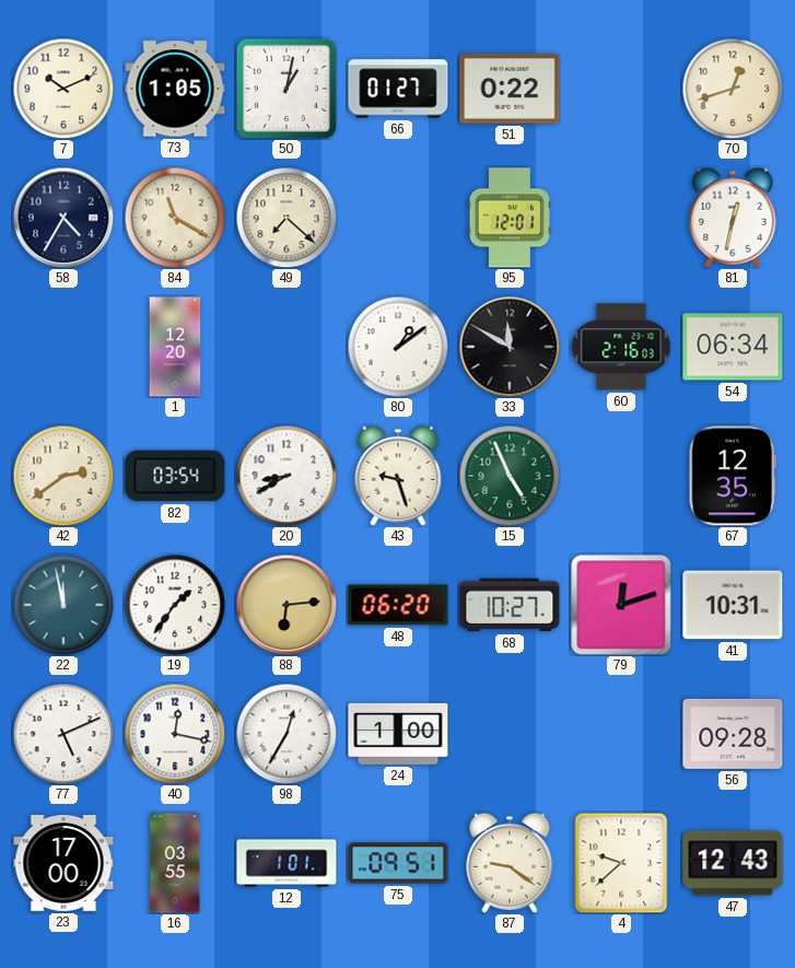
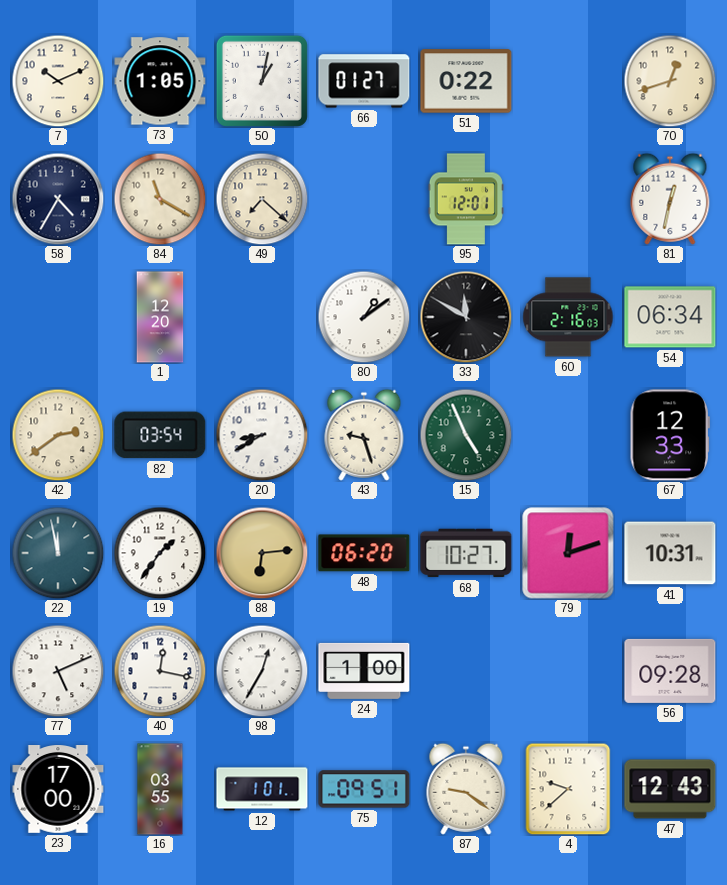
67: 12:35 -> 12:33 (670, 435)
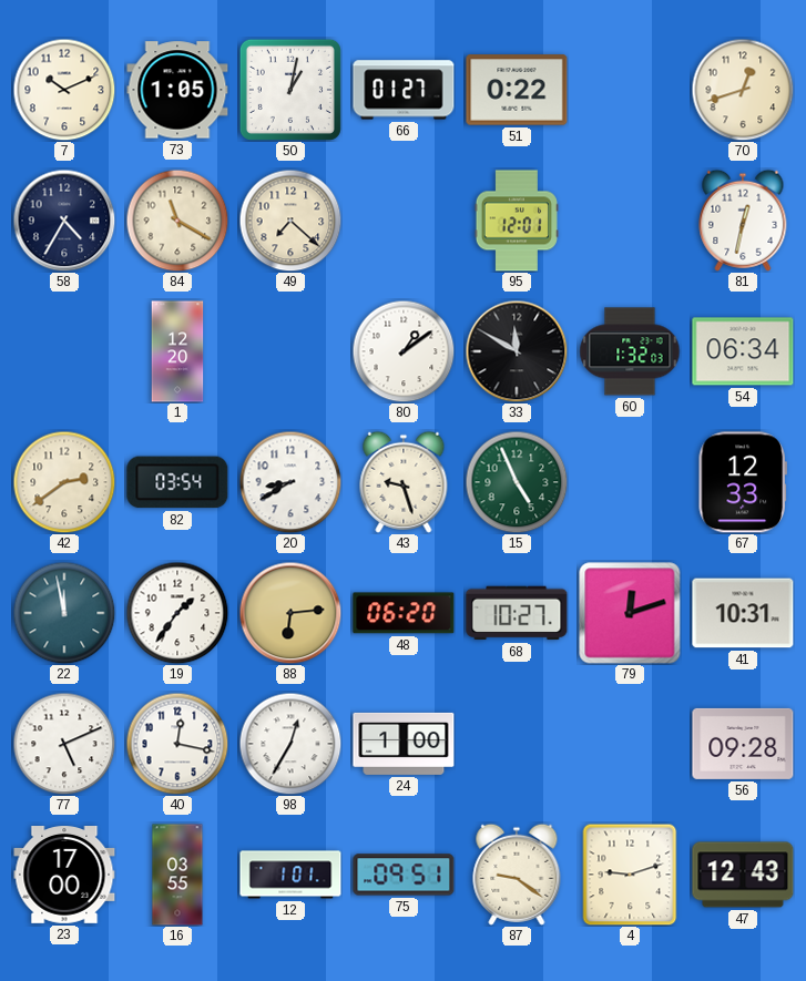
60: 2:16 -> 1:32 (630, 351)
4: 9:38 -> 9:12 (630, 875)
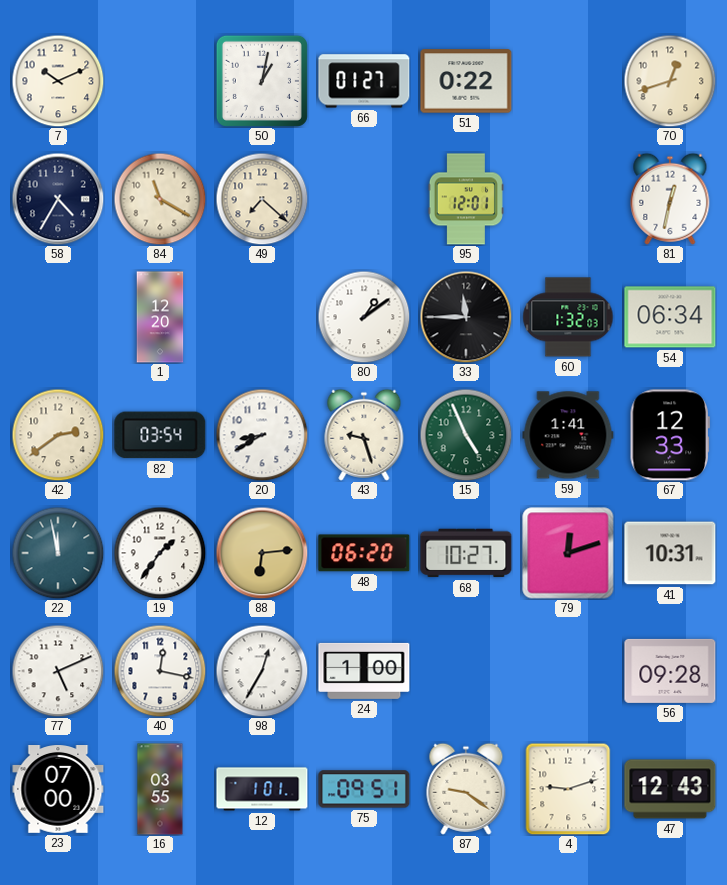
73: 1:05 -> none (177, 90)
33: 11:50 -> 11:45 (466, 317)
59: none -> 1:41 (568, 435)
23: 17:00 -> 07:00 (58, 790)
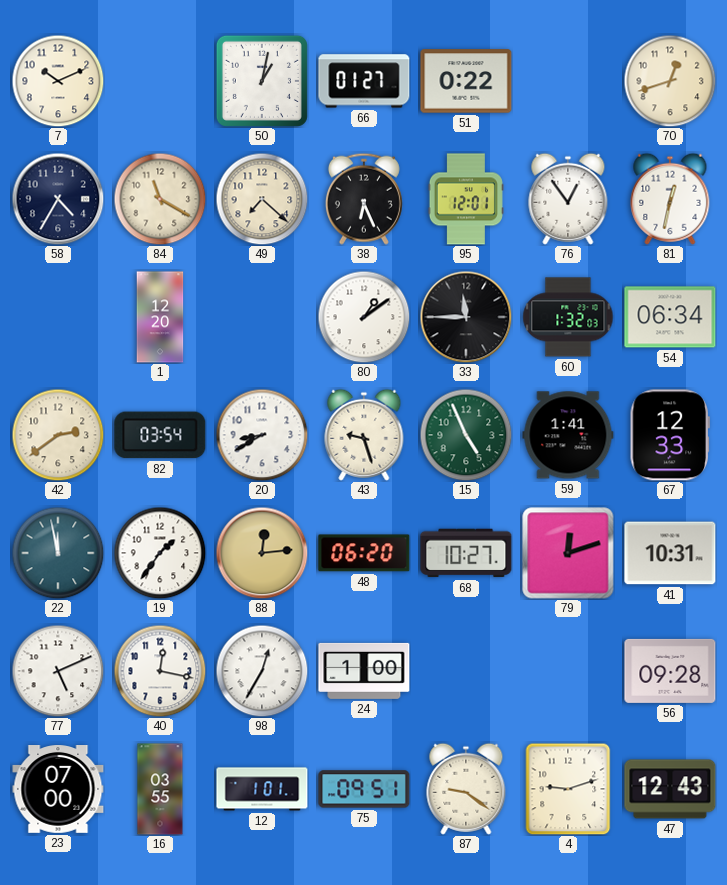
38: none -> 6:26 (364, 199)
76: none -> 12:54 (568, 199)
88: 6:14 -> 12:14 (262, 553)
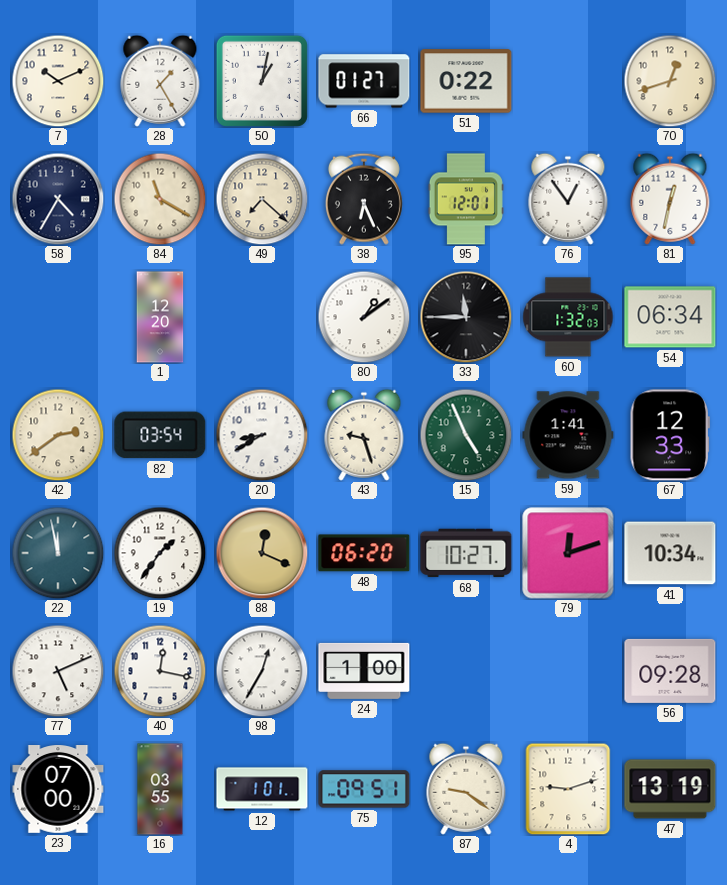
28: none -> 1:25 (160, 81)
88: 12:14 -> 12:19 (262, 553)
41: 10:31 -> 10:34 (670, 553)
47: 12:43 -> 13:19 (670, 789)
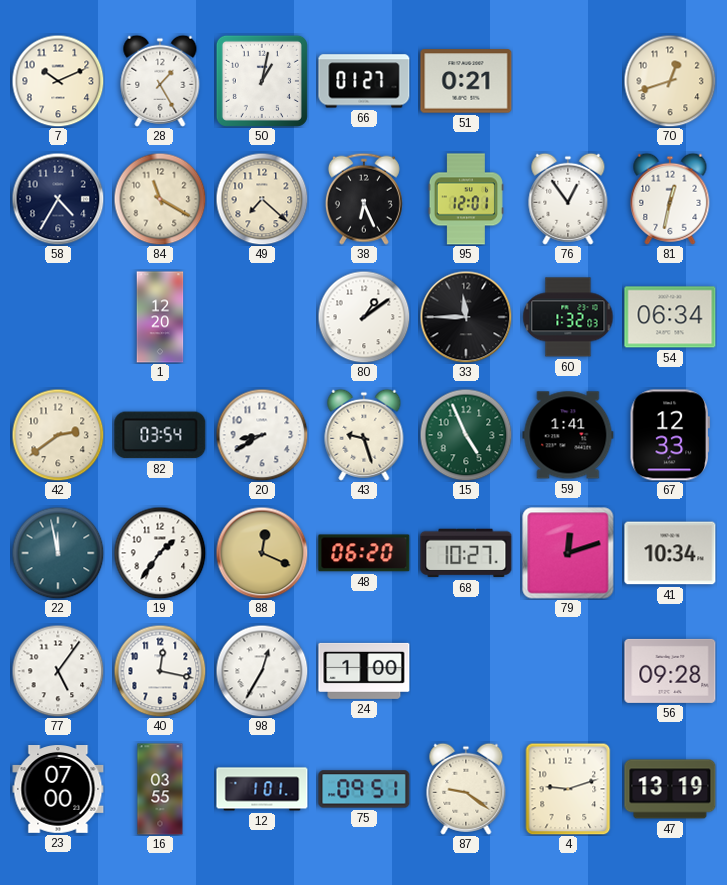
51: 0:22 -> 0:21 (466, 81)
77: 5:11 -> 5:06 (58, 671)
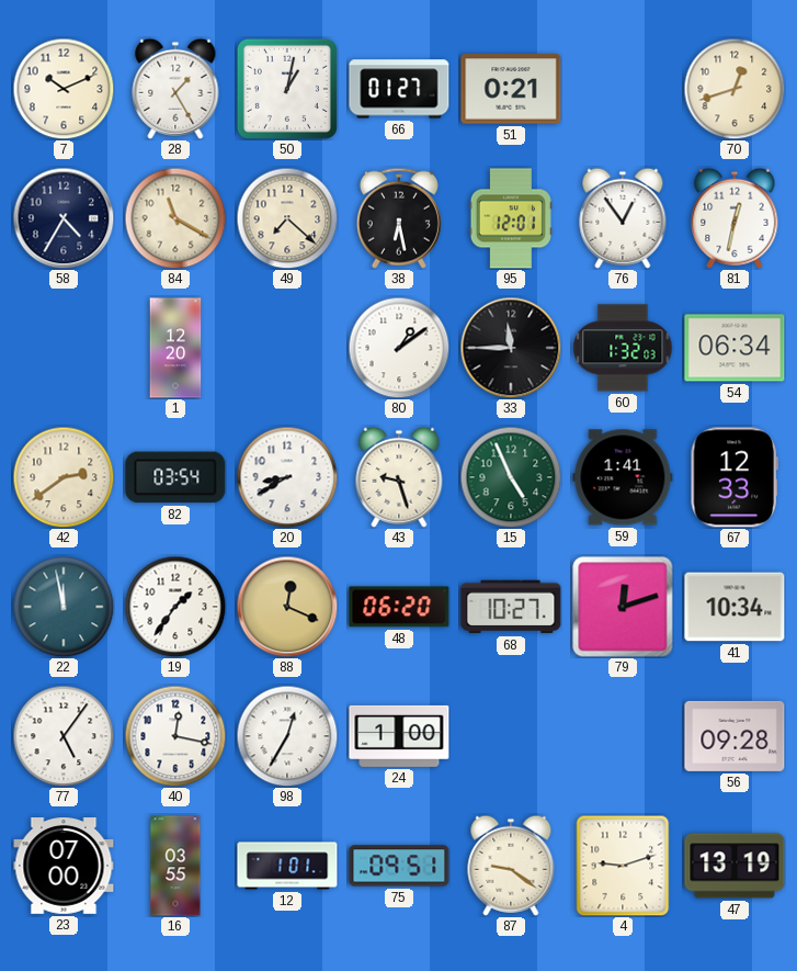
38: 6:26 -> 6:28 (399, 218)
